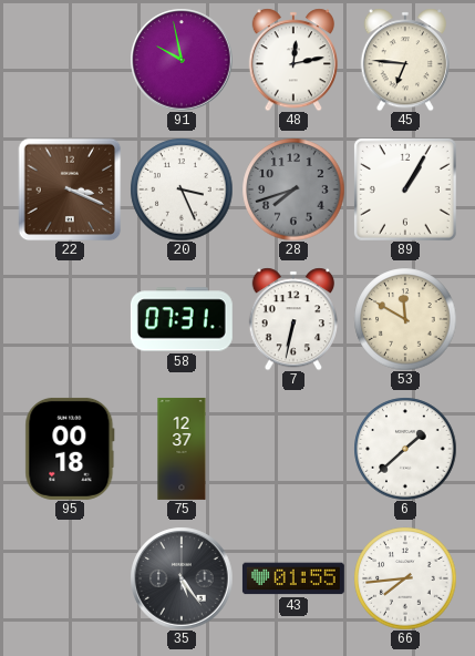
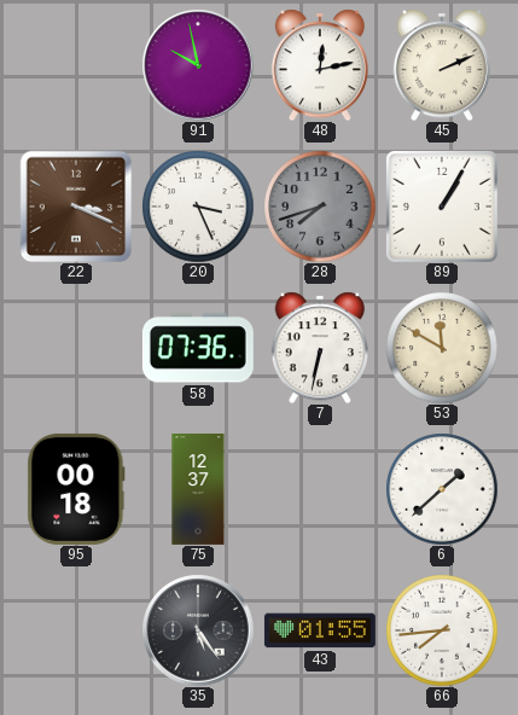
45: 6:46 -> 2:11 (441, 65)
58: 07:31 -> 07:36 (198, 348)
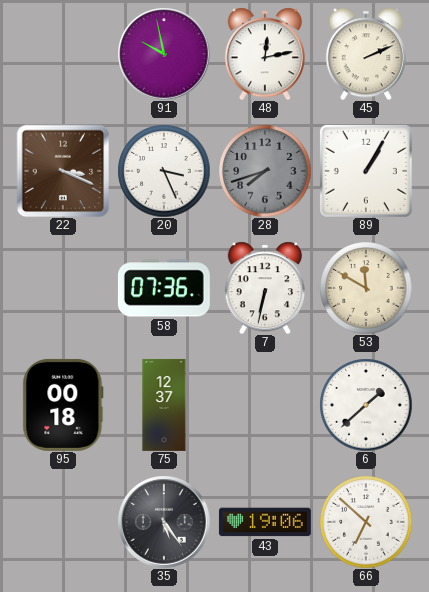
43: 01:55 -> 19:06 (265, 522)
66: 7:44 -> 6:52 (366, 522)
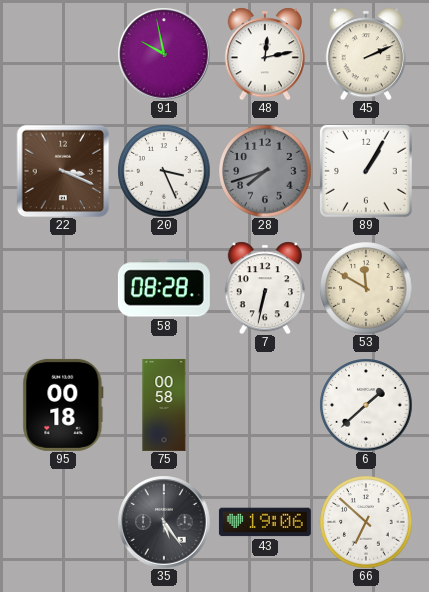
58: 07:36 -> 08:28 (164, 288)
75: 12:37 -> 00:58 (164, 405)
